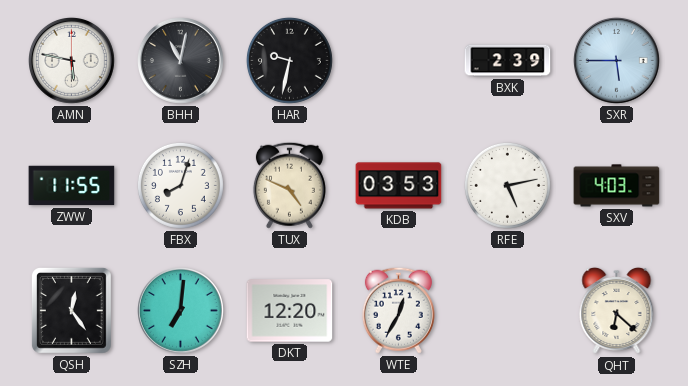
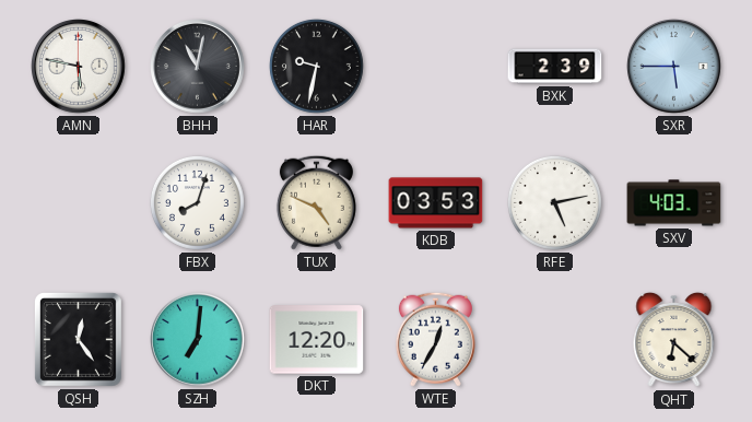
ZWW: 11:55 -> none (72, 186)
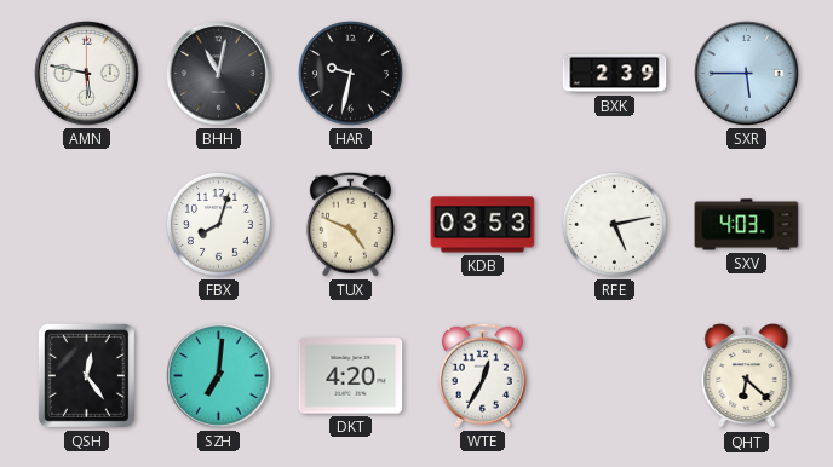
DKT: 12:20 -> 4:20 (351, 376)
